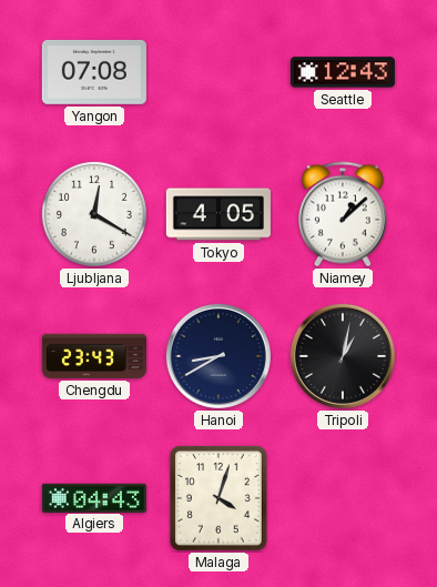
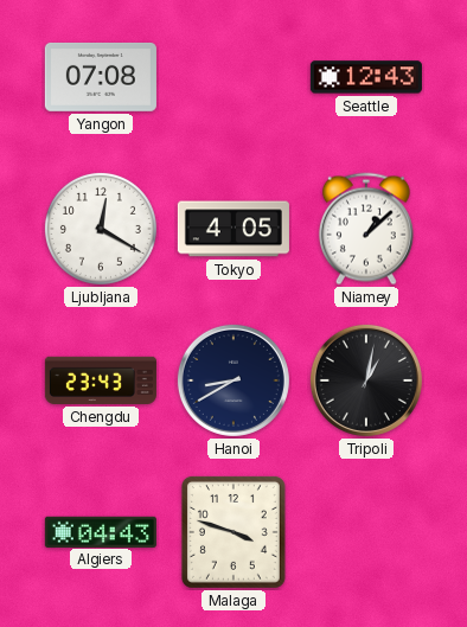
Malaga: 4:03 -> 3:48 (233, 532)
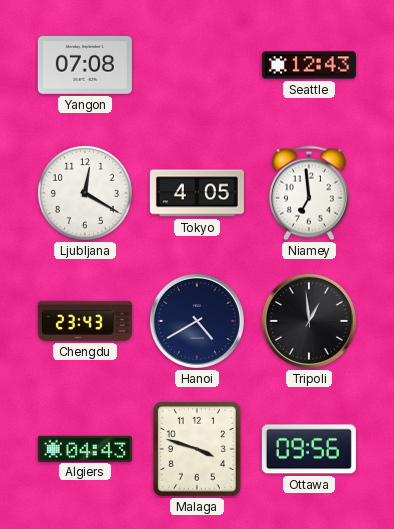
Niamey: 1:08 -> 6:59 (309, 193)
Hanoi: 8:40 -> 4:40 (197, 321)
Tripoli: 1:02 -> 12:59 (309, 321)
Ottawa: none -> 09:56 (309, 449)
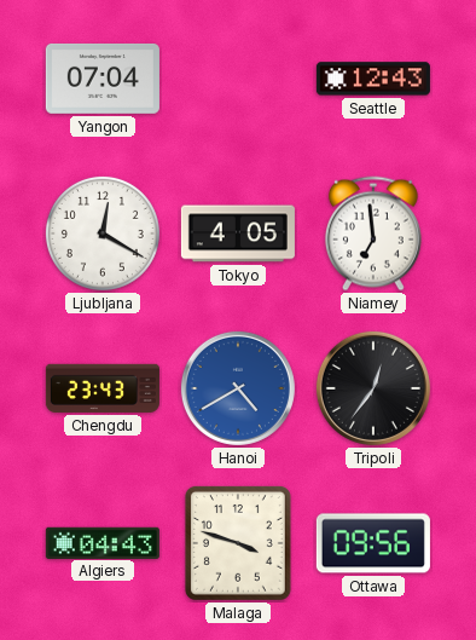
Yangon: 07:08 -> 07:04 (103, 79)
Hanoi dial: navy -> blue (238, 388)
Tripoli: 12:59 -> 12:36 (373, 388)
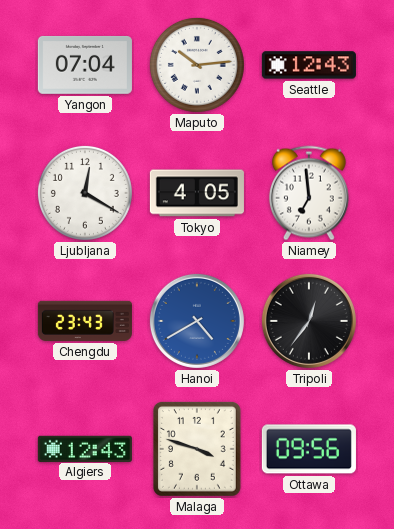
Maputo: none -> 10:14 (197, 65)
Algiers: 04:43 -> 12:43 (85, 448)
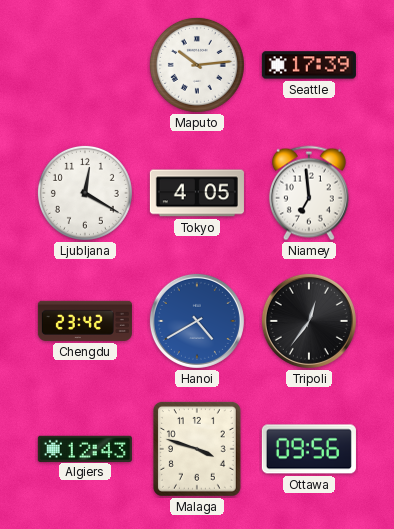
Yangon: 07:04 -> none (85, 65)
Seattle: 12:43 -> 17:39 (309, 65)
Chengdu: 23:43 -> 23:42 (85, 321)
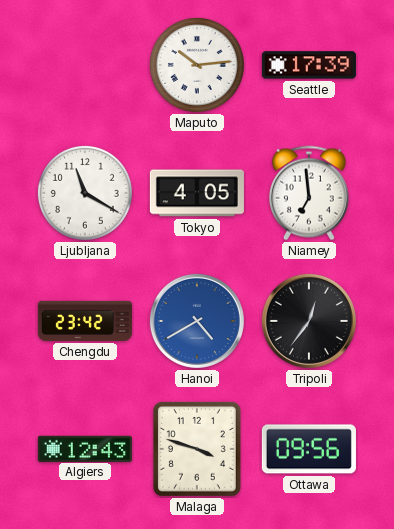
Ljubljana: 12:20 -> 11:20 (85, 193)
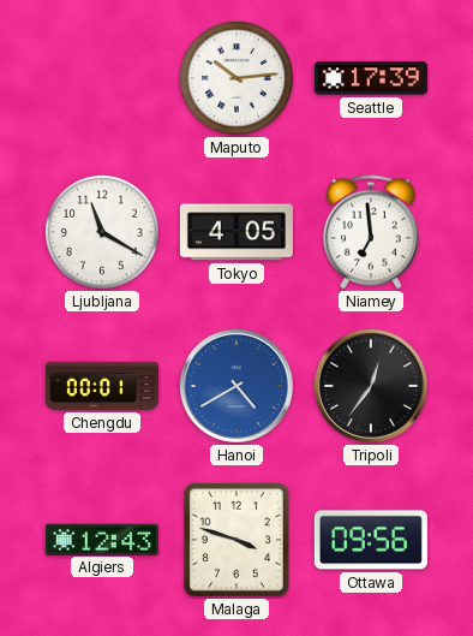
Chengdu: 23:42 -> 00:01 (102, 386)
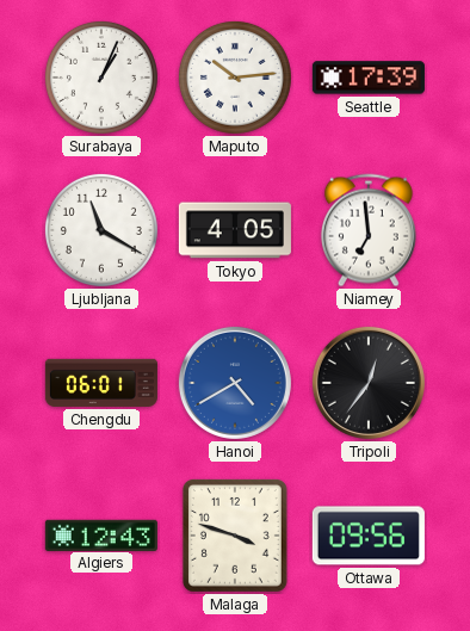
Surabaya: none -> 1:04 (101, 78)
Chengdu: 00:01 -> 06:01 (101, 383)
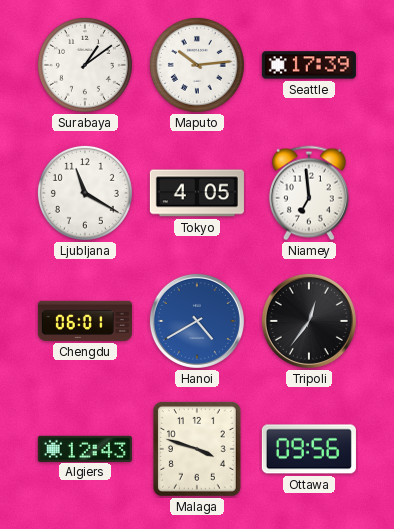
Surabaya: 1:04 -> 1:09 (85, 65)
